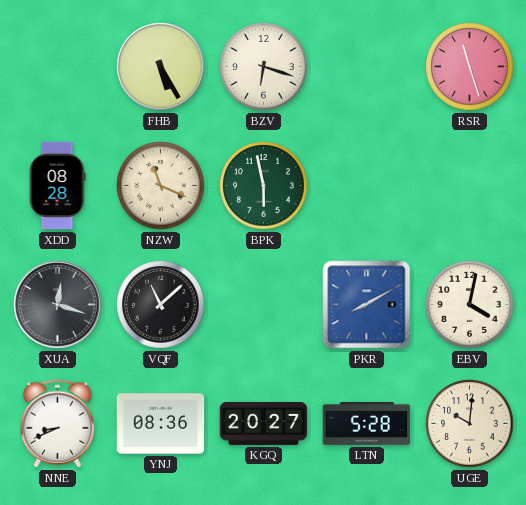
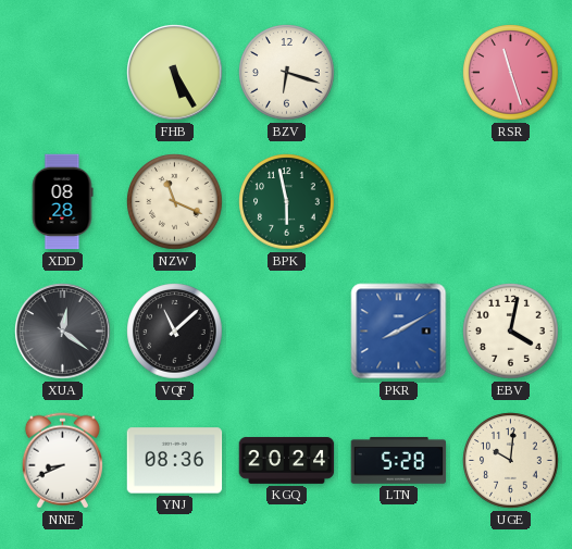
XUA: 12:18 -> 12:21 (63, 332)
KGQ: 20:27 -> 20:24 (287, 460)
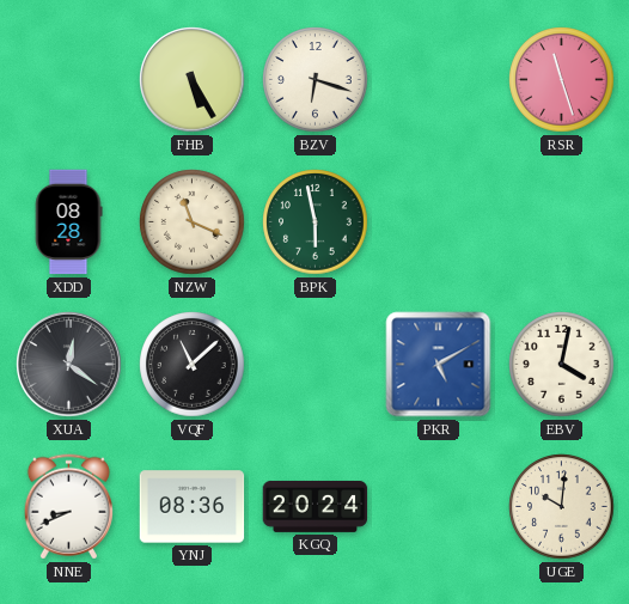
PKR: 8:10 -> 5:10 (439, 365)
LTN: 5:28 -> none (399, 460)
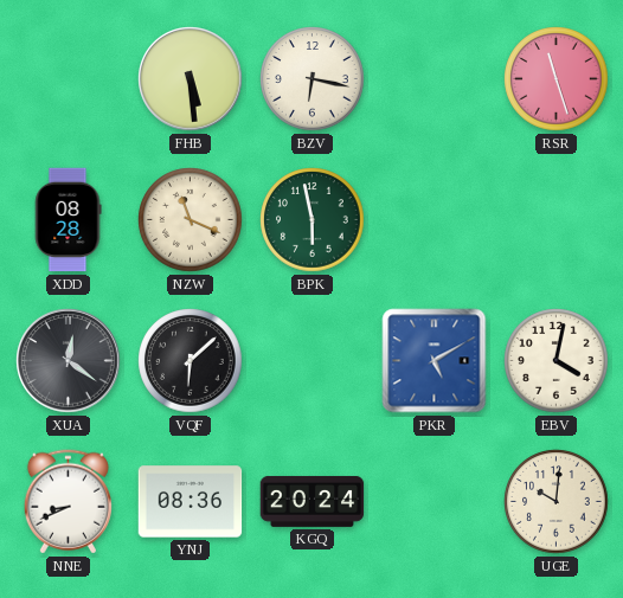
FHB: 5:25 -> 5:29 (191, 79)
BZV: 6:18 -> 6:17 (313, 79)
VQF: 11:08 -> 6:08 (191, 361)
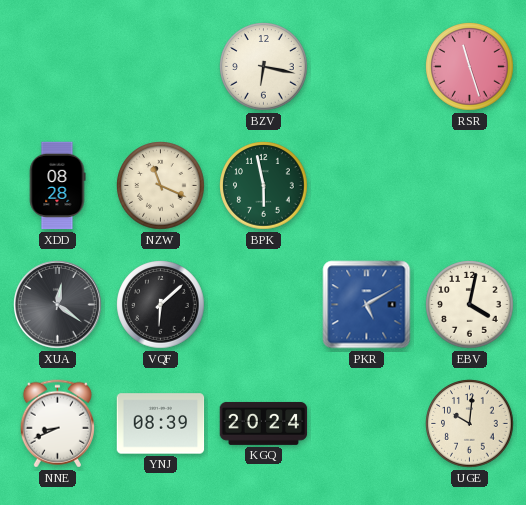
FHB: 5:29 -> none (191, 79)
YNJ: 08:36 -> 08:39 (161, 424)
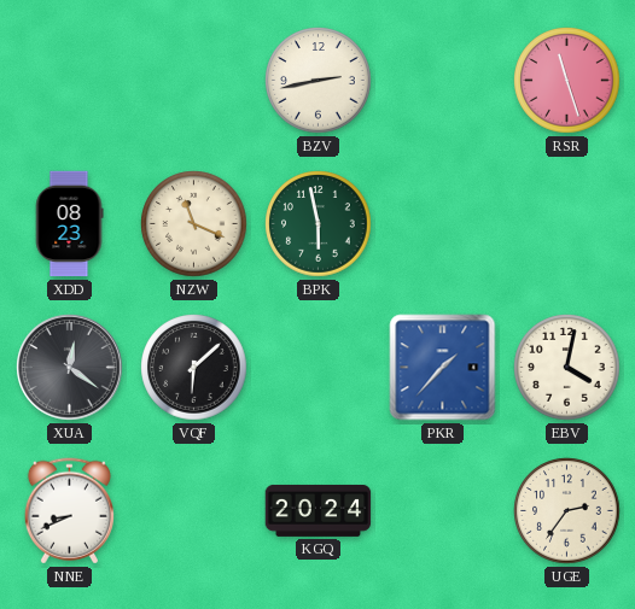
BZV: 6:17 -> 2:43 (319, 81)
XDD: 08:28 -> 08:23 (69, 224)
PKR: 5:10 -> 1:37 (443, 368)
YNJ: 08:39 -> none (161, 424)
UGE: 10:01 -> 2:36 (567, 511)
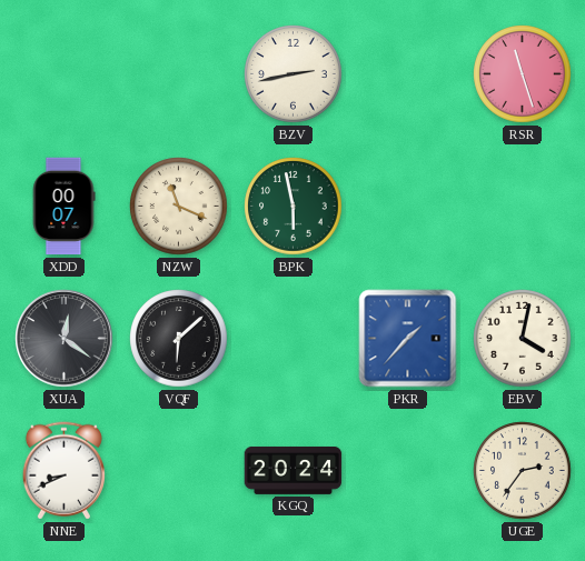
XDD: 08:23 -> 00:07 (63, 207)
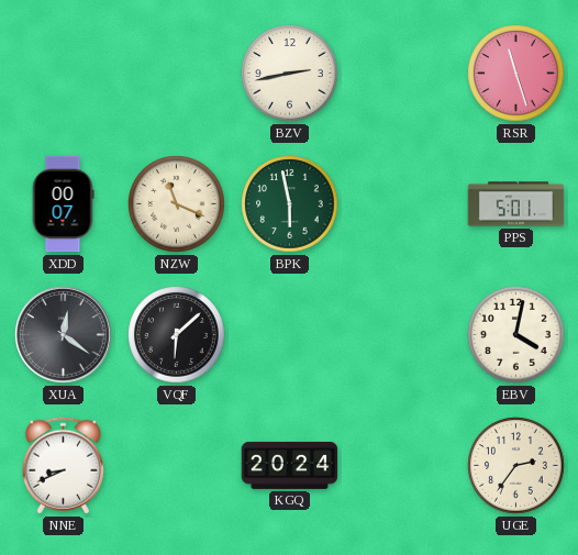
PPS: none -> 5:01 (516, 204)
PKR: 1:37 -> none (408, 339)
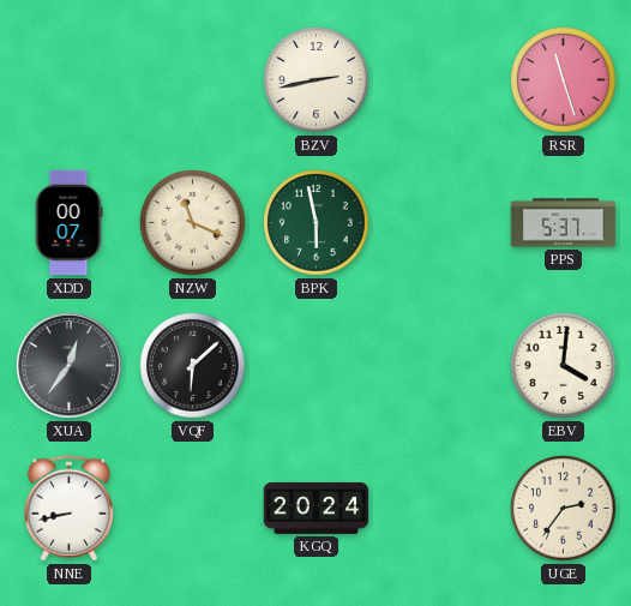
PPS: 5:01 -> 5:37 (564, 223)
XUA: 12:21 -> 12:36 (70, 366)
EBV: 4:02 -> 4:01 (564, 366)
NNE: 8:41 -> 8:43 (68, 509)
